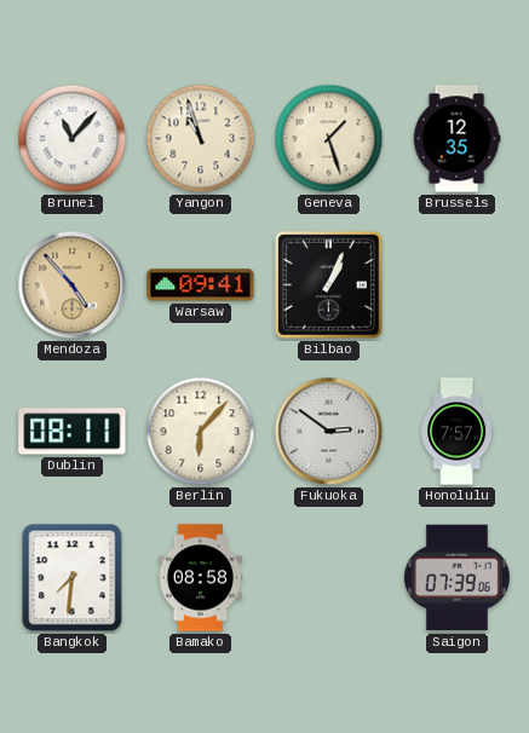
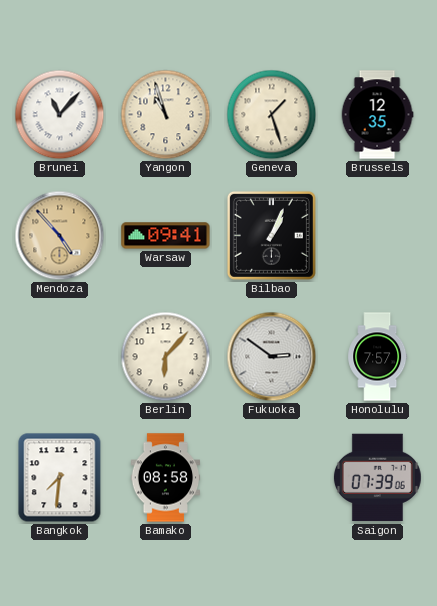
Dublin: 08:11 -> none (73, 432)
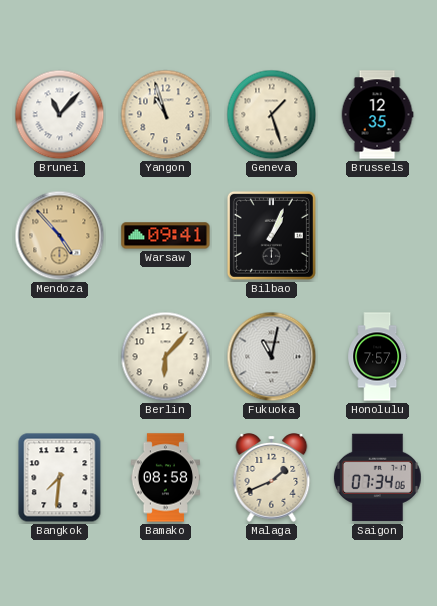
Fukuoka: 2:51 -> 11:02 (272, 357)
Malaga: none -> 1:41 (272, 478)
Saigon: 07:39 -> 07:34 (377, 478)
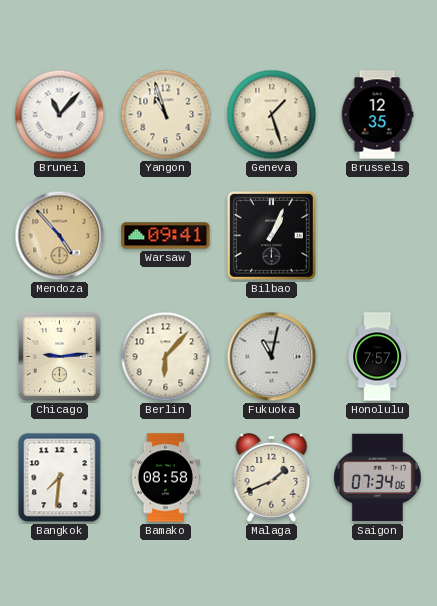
Chicago: none -> 9:14 (59, 356)
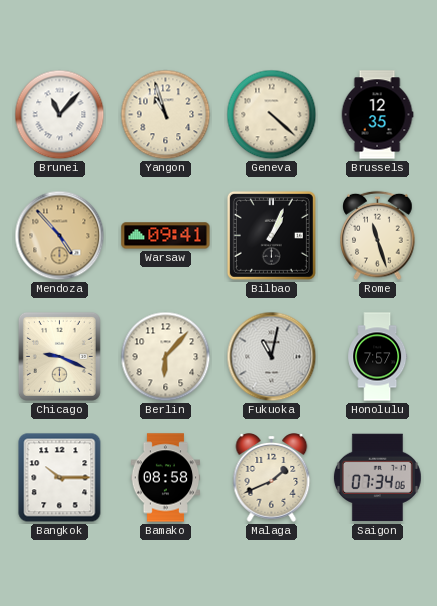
Geneva: 1:27 -> 4:22 (272, 115)
Rome: none -> 11:27 (378, 236)
Chicago: 9:14 -> 9:19 (59, 356)
Bangkok: 7:31 -> 10:15 (60, 478)
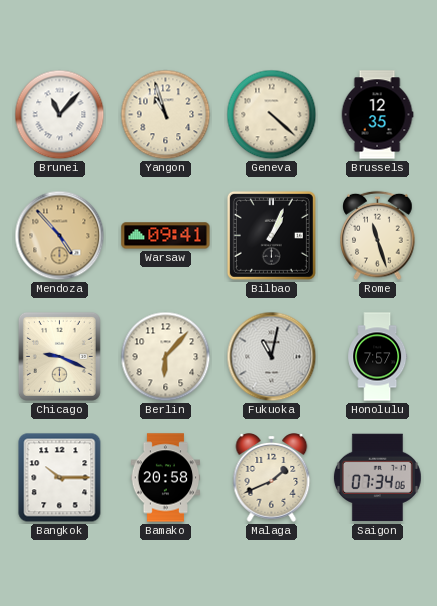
Bamako: 08:58 -> 20:58 (166, 478)
